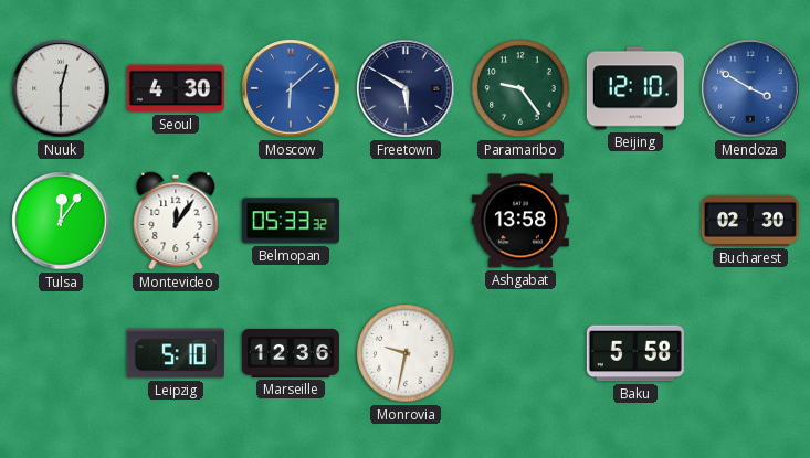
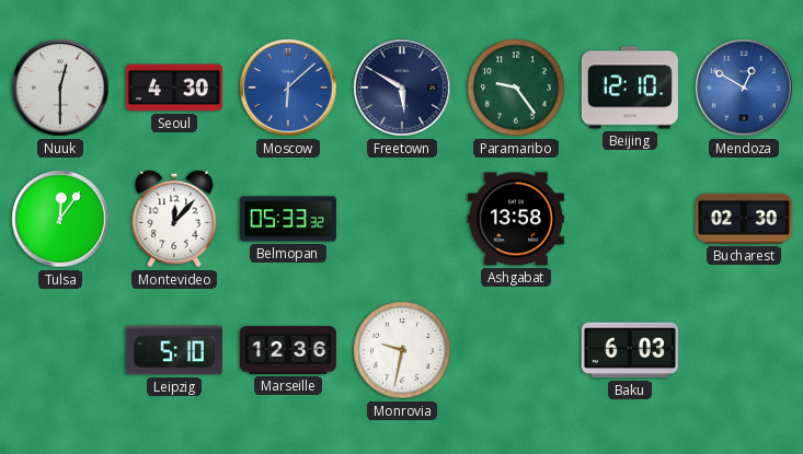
Mendoza: 3:50 -> 12:50 (744, 88)
Montevideo: 12:06 -> 12:07 (174, 219)
Baku: 5:58 -> 6:03 (630, 350)
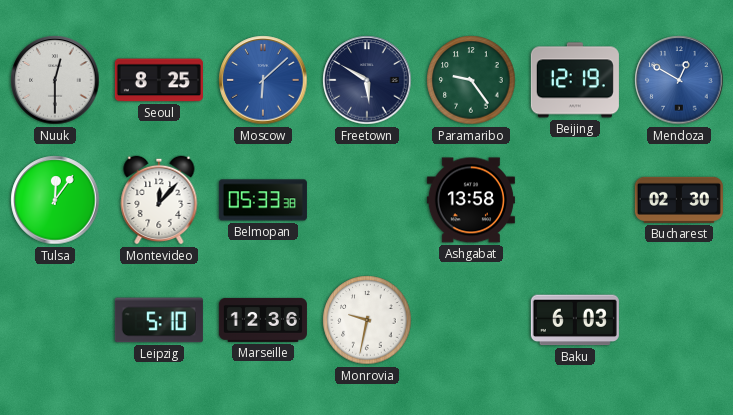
Seoul: 4:30 -> 8:25 (159, 80)
Beijing: 12:10 -> 12:19 (575, 80)
Belmopan: 05:33:32 -> 05:33:38 (263, 200)
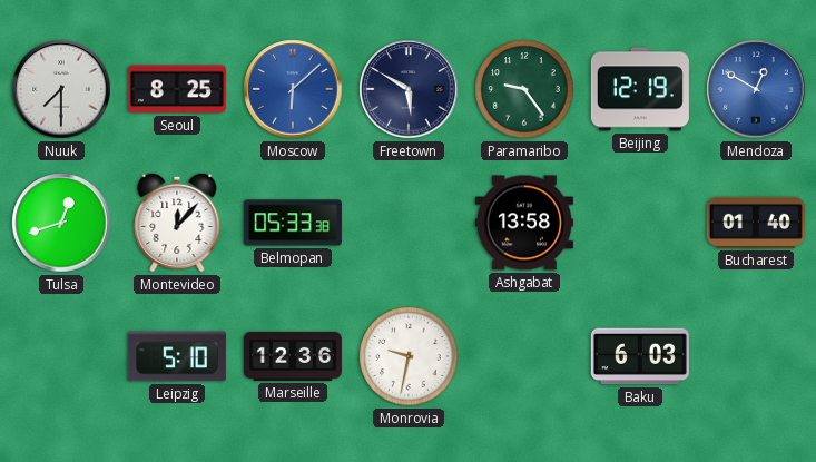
Nuuk: 12:30 -> 7:30 (61, 89)
Tulsa: 12:06 -> 12:42 (61, 223)
Bucharest: 02:30 -> 01:40 (756, 223)
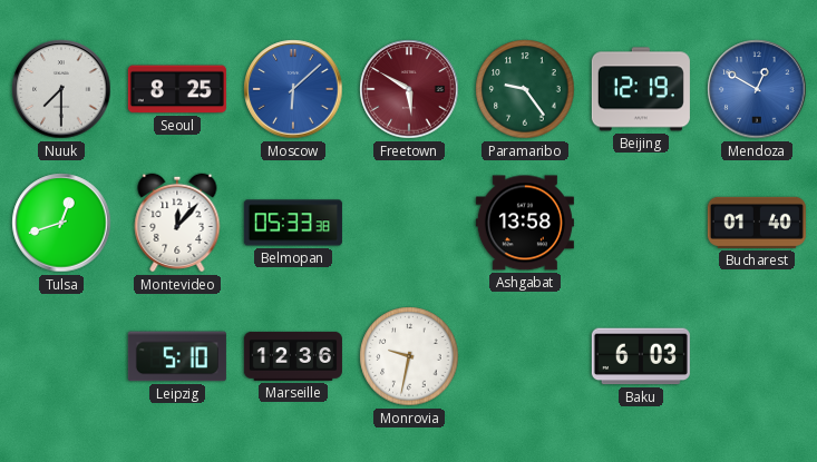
Freetown dial: navy -> burgundy (409, 89)
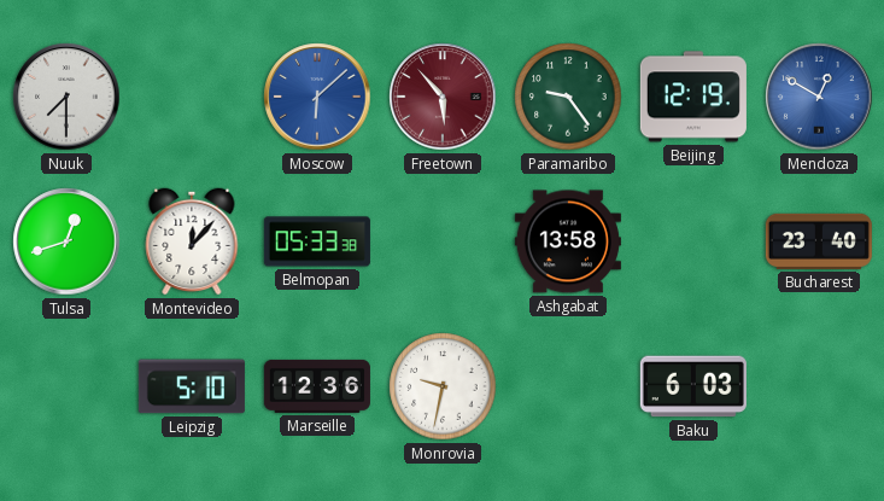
Seoul: 8:25 -> none (177, 89)
Freetown: 5:50 -> 5:53 (443, 97)
Bucharest: 01:40 -> 23:40 (819, 241)
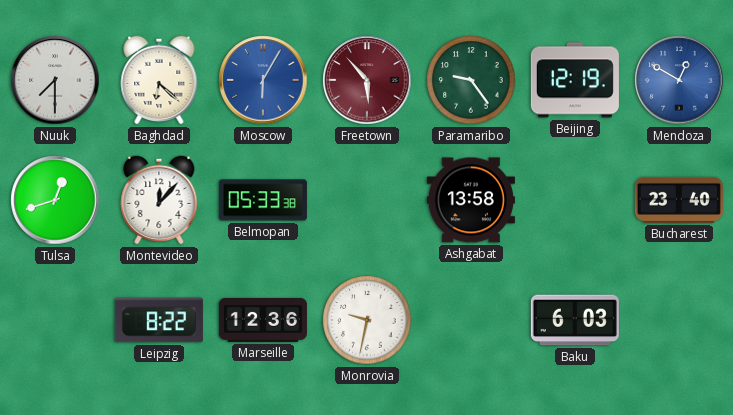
Baghdad: none -> 6:22 (159, 80)
Moscow: 6:08 -> 6:05 (263, 80)
Leipzig: 5:10 -> 8:22 (159, 320)
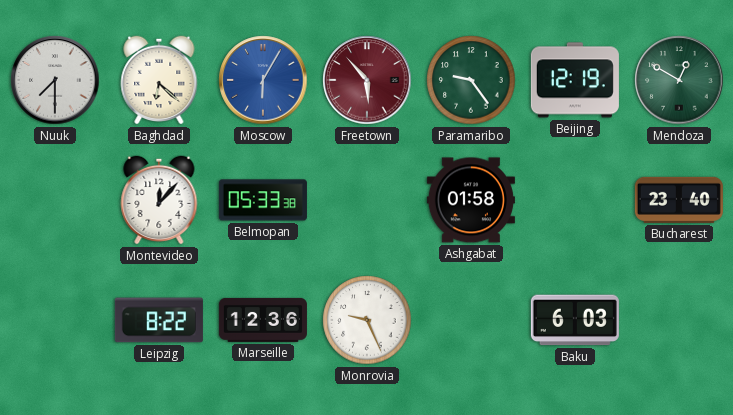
Mendoza dial: blue -> green (679, 80)
Tulsa: 12:42 -> none (55, 200)
Ashgabat: 13:58 -> 01:58 (471, 200)
Monrovia: 9:32 -> 9:26 (367, 320)
